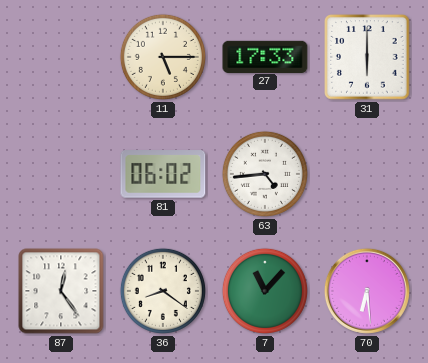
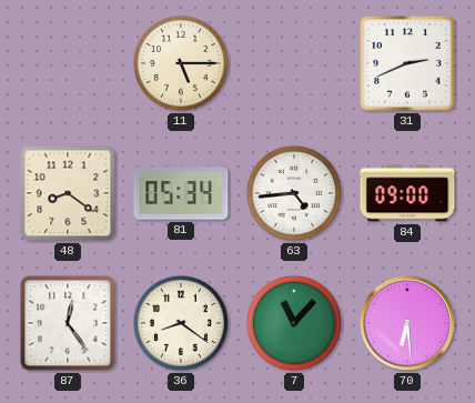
27: 17:33 -> none (265, 56)
31: 6:00 -> 2:41 (407, 63)
48: none -> 8:21 (68, 193)
81: 06:02 -> 05:34 (181, 193)
84: none -> 09:00 (407, 193)
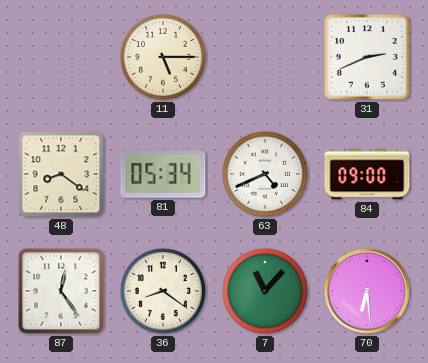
63: 4:44 -> 4:41 (265, 174)
